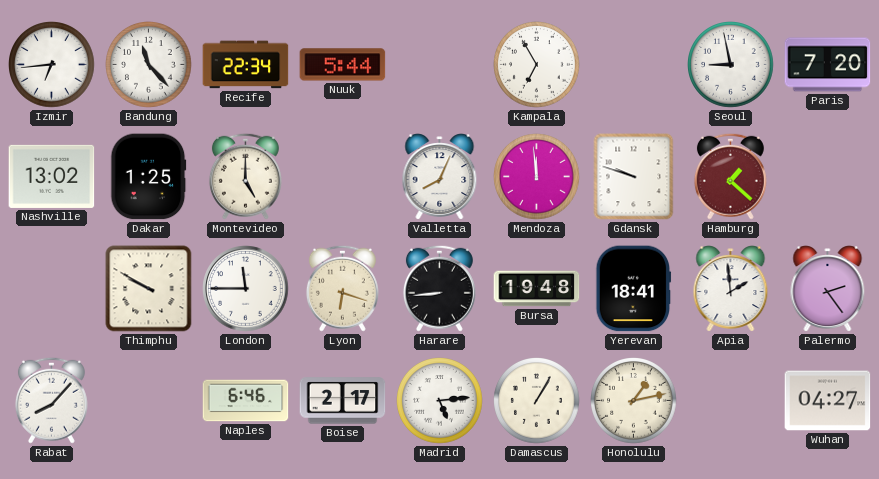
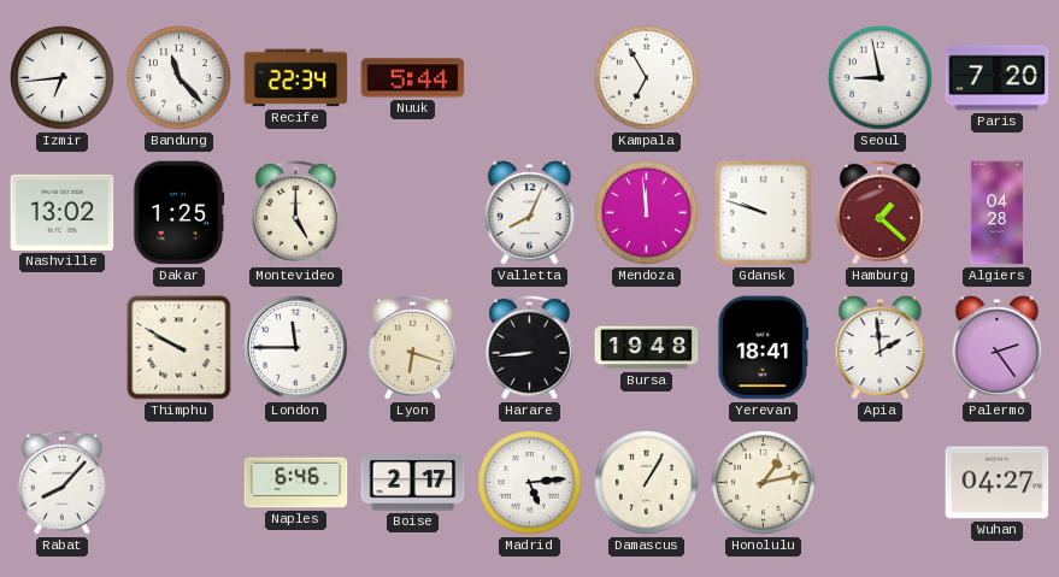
Algiers: none -> 04:28 (996, 213)
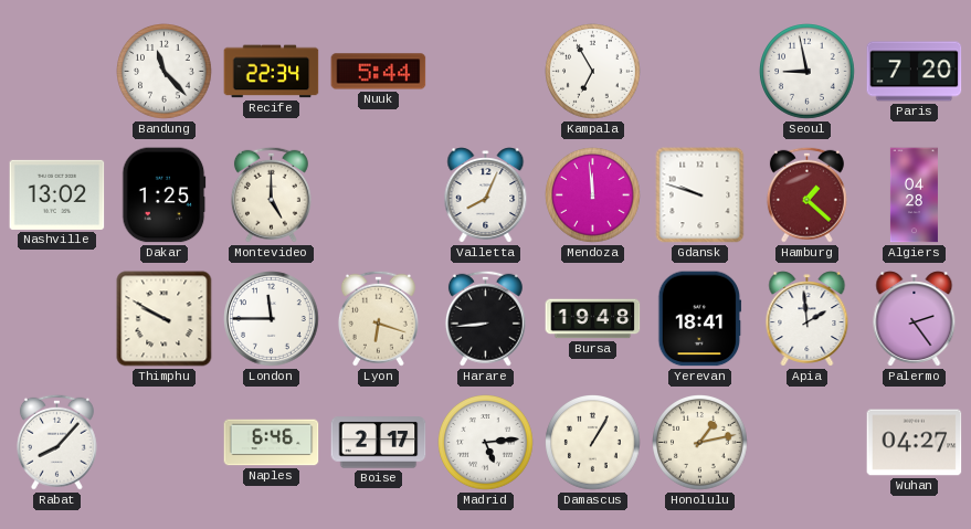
Izmir: 6:44 -> none (63, 78)
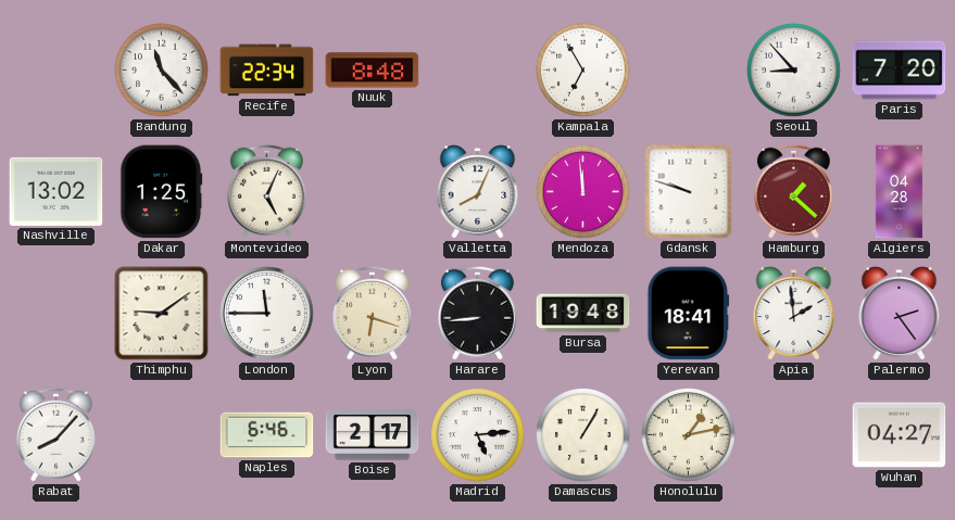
Nuuk: 5:44 -> 8:48 (373, 71)
Seoul: 8:58 -> 8:53 (794, 71)
Montevideo: 5:00 -> 5:04 (266, 191)
Thimphu: 9:50 -> 9:09 (162, 314)
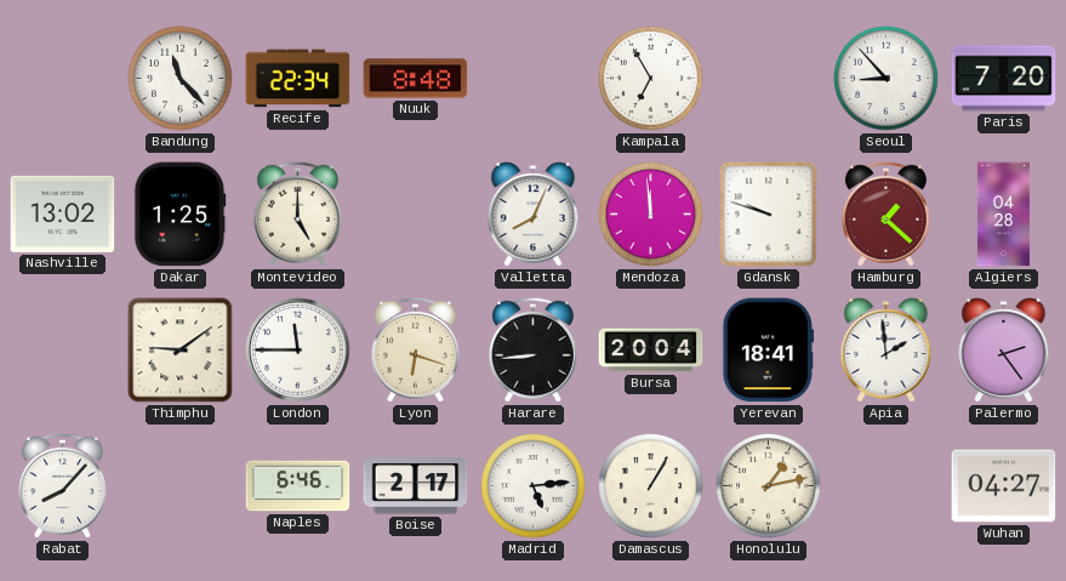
Montevideo: 5:04 -> 5:00 (297, 213)
Bursa: 19:48 -> 20:04 (651, 351)
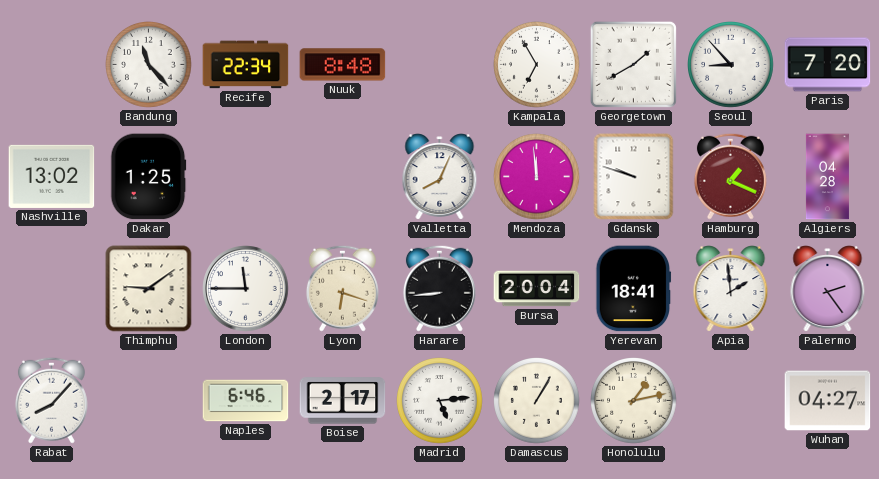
Georgetown: none -> 1:40 (633, 64)
Montevideo: 5:00 -> none (297, 213)
Hamburg: 1:22 -> 1:19 (730, 176)
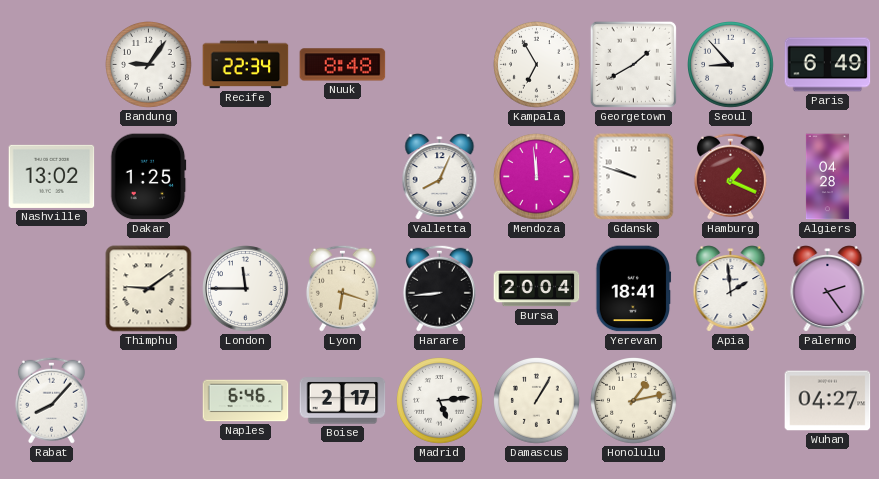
Bandung: 11:23 -> 9:06 (149, 65)
Paris: 7:20 -> 6:49 (828, 65)
